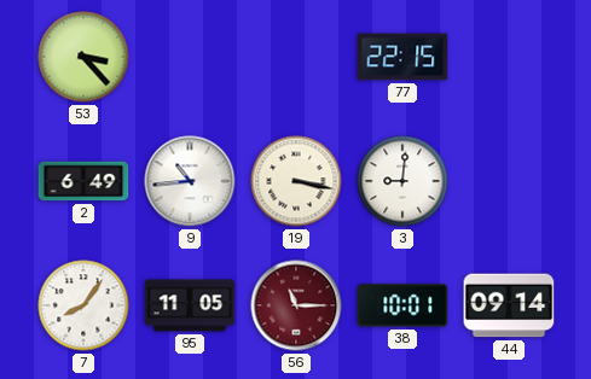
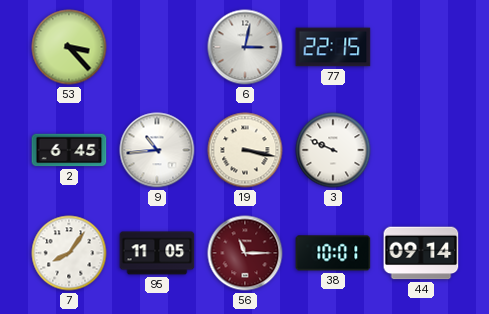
6: none -> 3:02 (245, 47)
2: 6:49 -> 6:45 (69, 150)
3: 9:01 -> 9:49 (333, 150)
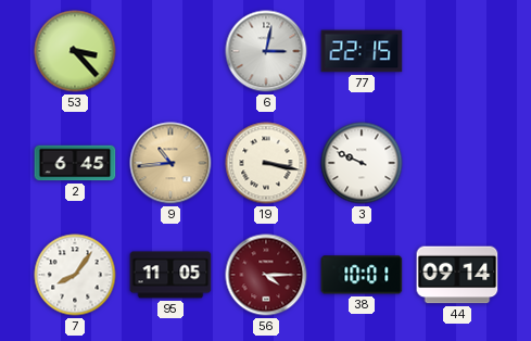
9 dial: white -> champagne (170, 163)
56: 11:15 -> 4:15 (266, 275)
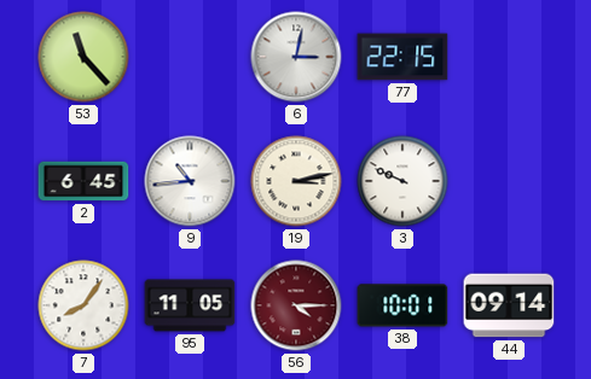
53: 3:23 -> 11:23 (83, 57)
9 dial: champagne -> white (190, 181)
19: 3:17 -> 3:13 (296, 181)
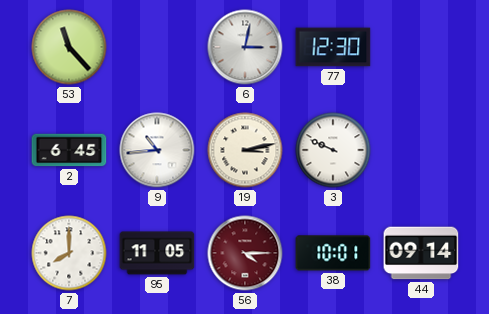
77: 22:15 -> 12:30 (333, 47)
7: 8:06 -> 8:00 (69, 253)
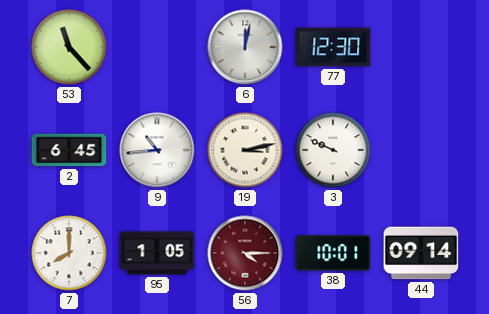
6: 3:02 -> 12:02 (245, 47)
95: 11:05 -> 1:05 (157, 253)
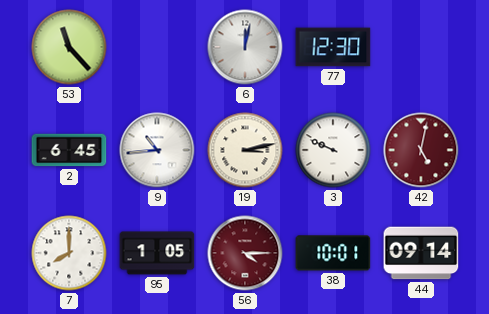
42: none -> 5:02 (421, 150)
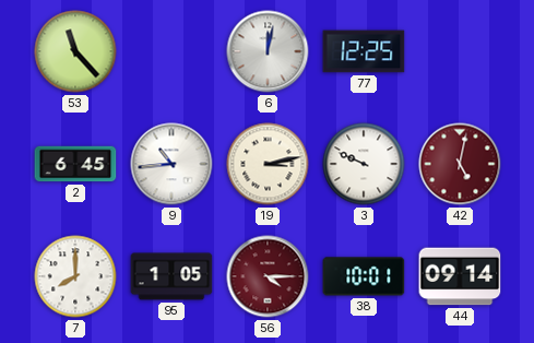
77: 12:30 -> 12:25 (364, 51)
